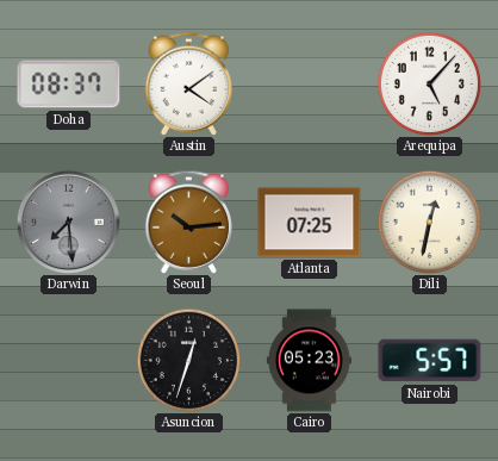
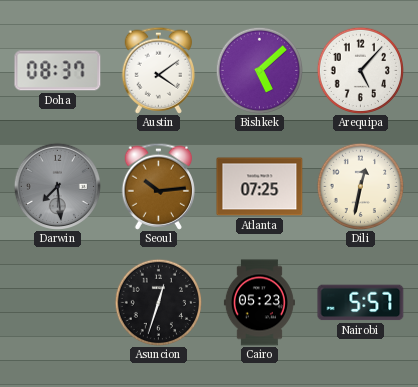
Bishkek: none -> 5:08 (259, 70)
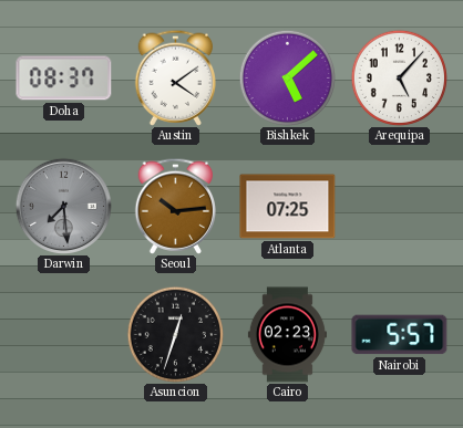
Dili: 12:32 -> none (360, 186)
Cairo: 05:23 -> 02:23 (287, 335)
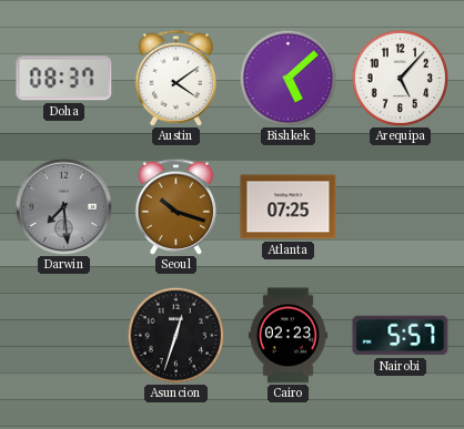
Seoul: 10:14 -> 10:18 (175, 206)
